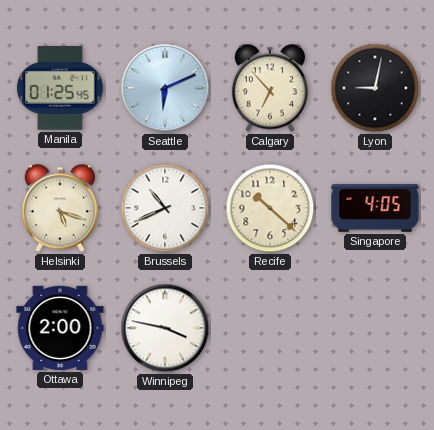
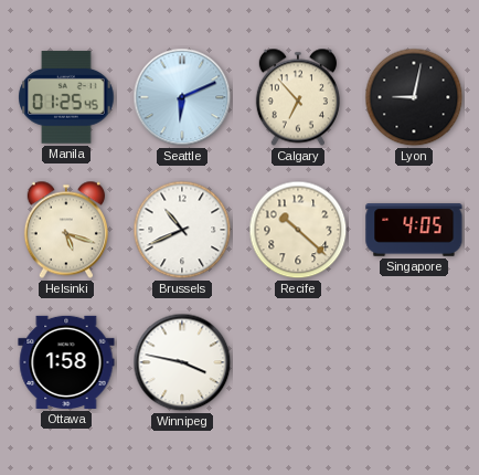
Ottawa: 2:00 -> 1:58 (66, 362)
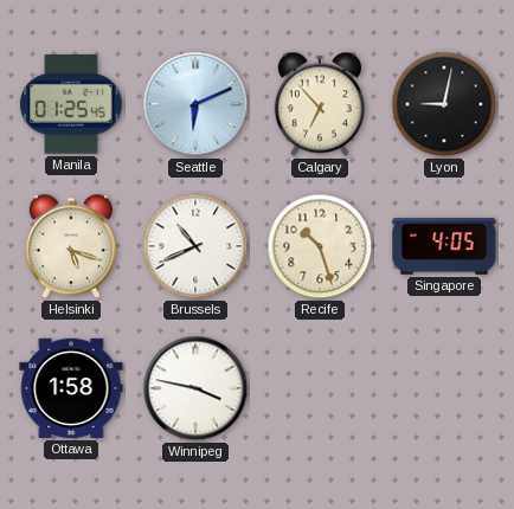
Recife: 10:22 -> 10:27 (320, 246)
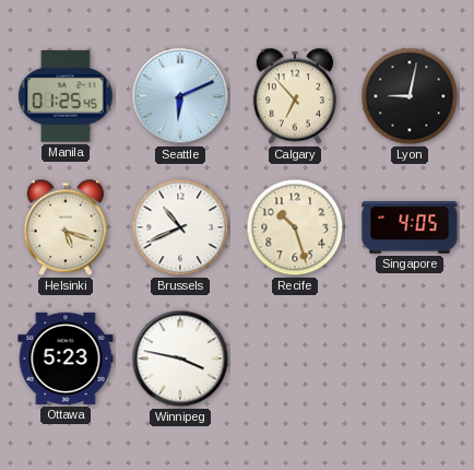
Ottawa: 1:58 -> 5:23 (66, 359)
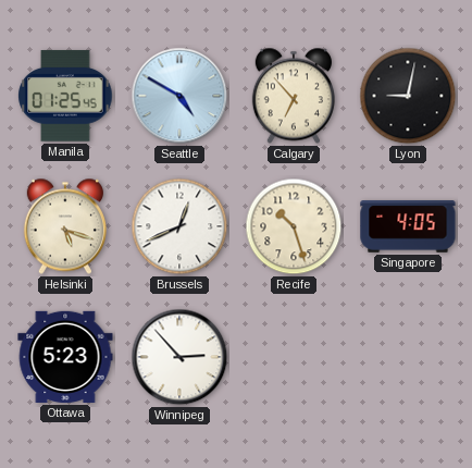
Seattle: 6:11 -> 4:50 (179, 96)
Brussels: 10:41 -> 12:41 (179, 226)
Winnipeg: 3:47 -> 2:53 (179, 357)
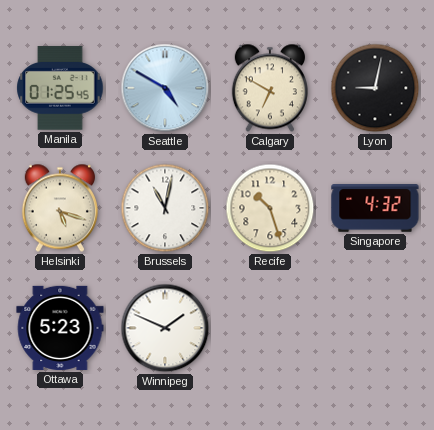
Calgary: 6:53 -> 6:50 (270, 88)
Brussels: 12:41 -> 11:02 (165, 208)
Singapore: 4:05 -> 4:32 (375, 208)
Winnipeg: 2:53 -> 1:49 (165, 328)
